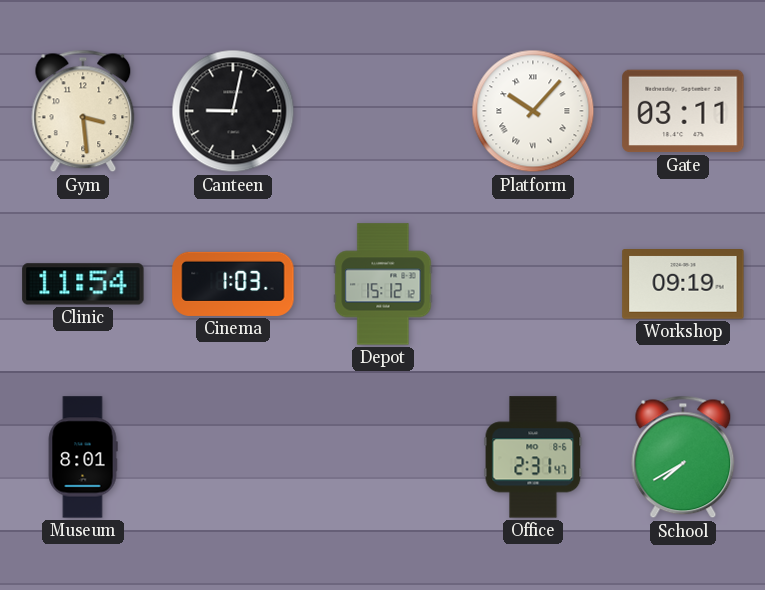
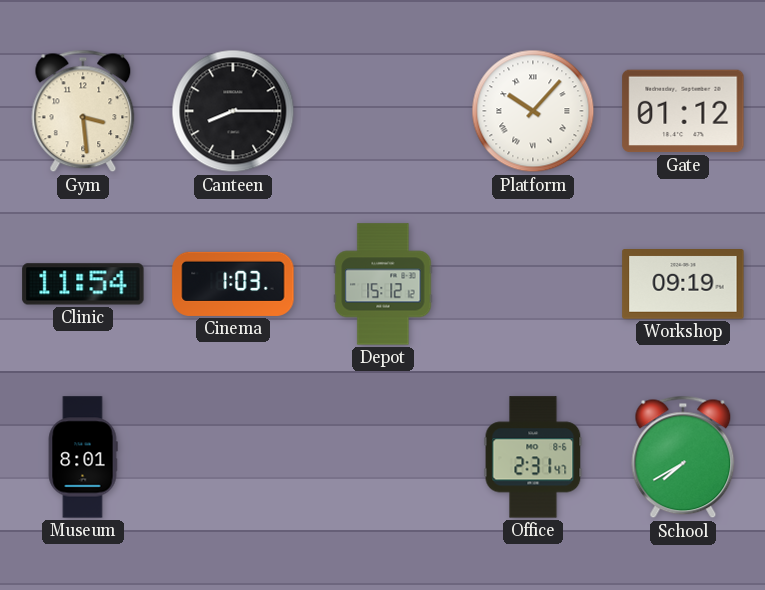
Canteen: 9:02 -> 8:15 (233, 111)
Gate: 03:11 -> 01:12 (683, 111)
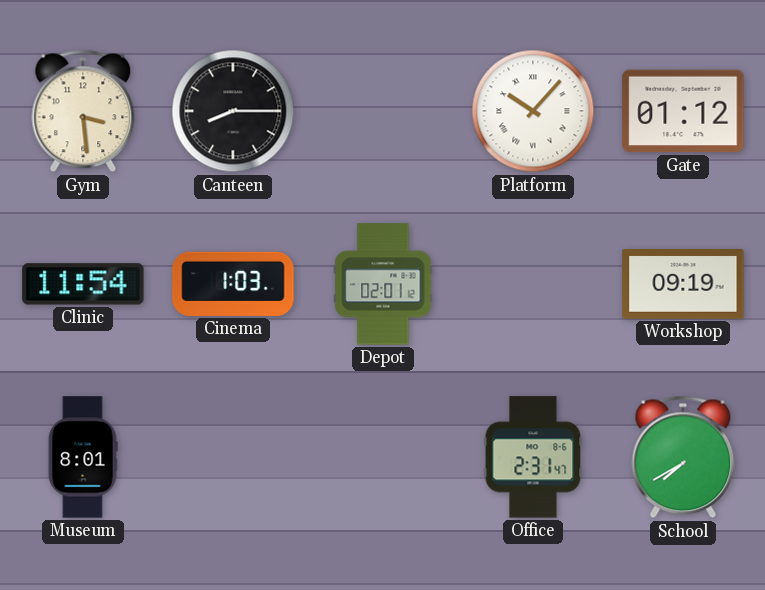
Depot: 15:12 -> 02:01 (383, 284)
